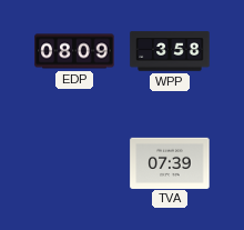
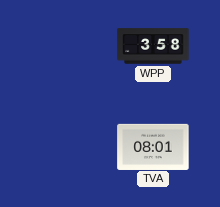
EDP: 08:09 -> none (74, 51)
TVA: 07:39 -> 08:01 (153, 146)
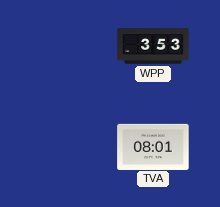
WPP: 3:58 -> 3:53 (153, 46)
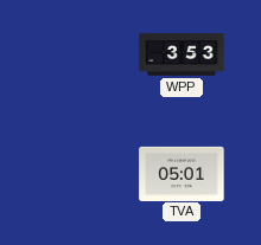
TVA: 08:01 -> 05:01 (182, 173)
